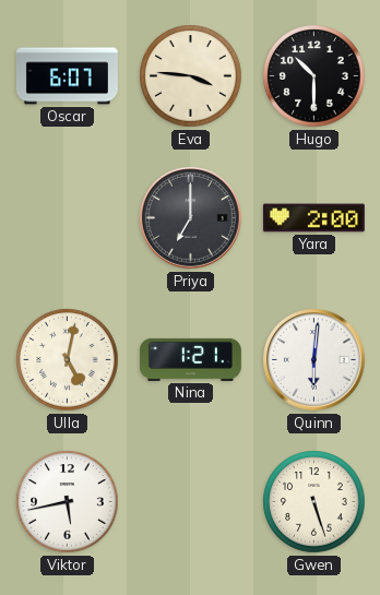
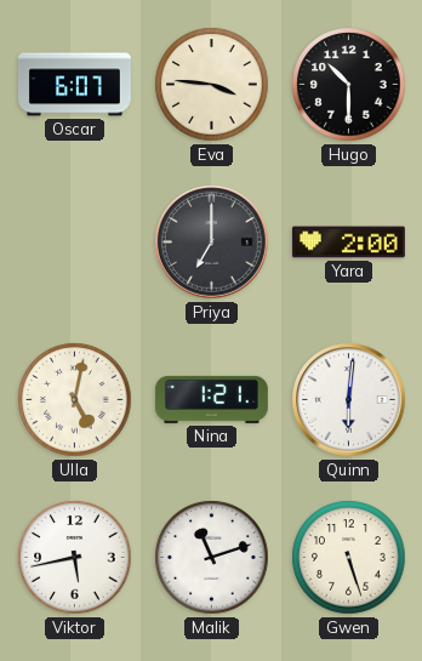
Malik: none -> 11:12 (212, 558)
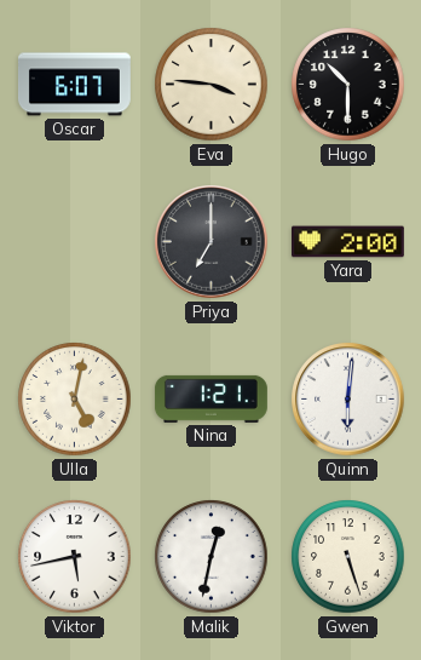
Malik: 11:12 -> 12:32 (212, 557)
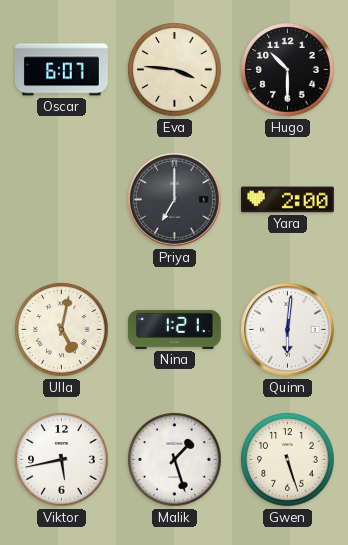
Malik: 12:32 -> 1:27 (175, 460)
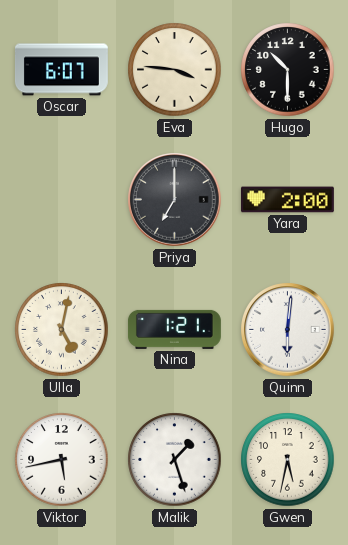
Gwen: 5:27 -> 5:32 (288, 460)
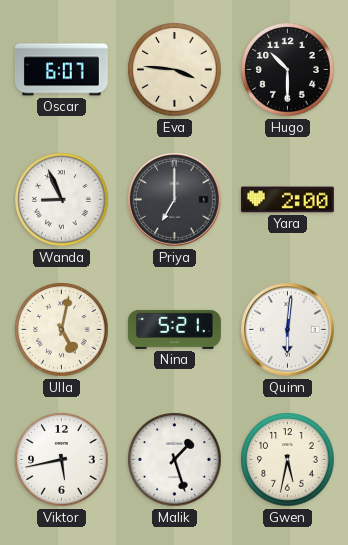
Wanda: none -> 8:56 (62, 200)
Nina: 1:21 -> 5:21 (174, 329)
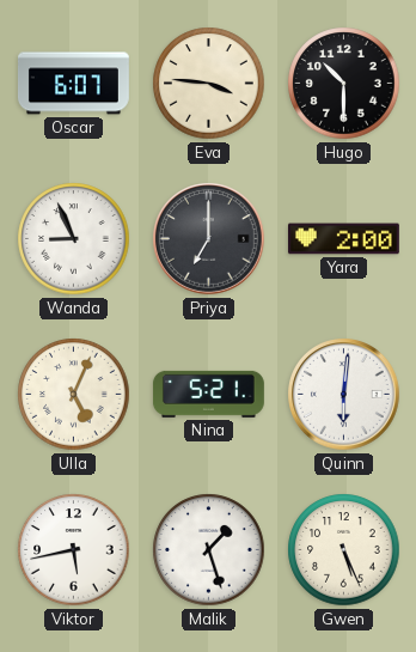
Ulla: 5:02 -> 5:04 (74, 395)
Gwen: 5:32 -> 5:26 (344, 550)
